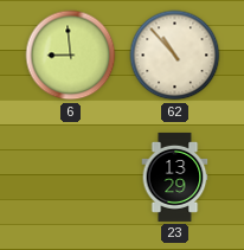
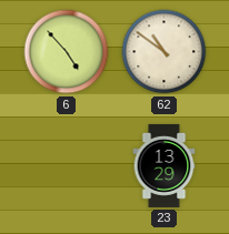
6: 8:59 -> 4:53 (67, 52)
62: 10:53 -> 10:51 (165, 52)
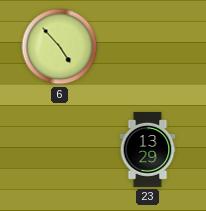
62: 10:51 -> none (165, 52)
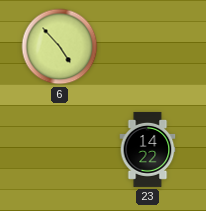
23: 13:29 -> 14:22 (148, 149)
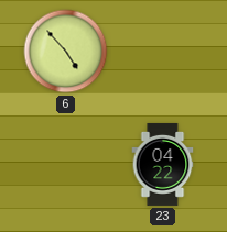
23: 14:22 -> 04:22 (163, 164)
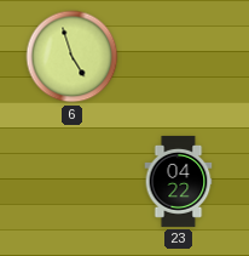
6: 4:53 -> 4:57 (73, 57)
